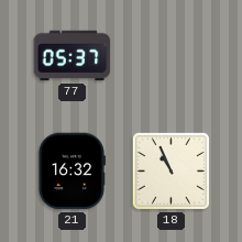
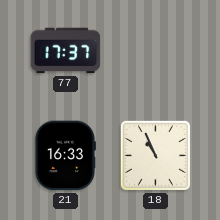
77: 05:37 -> 17:37 (66, 51)
21: 16:32 -> 16:33 (65, 156)
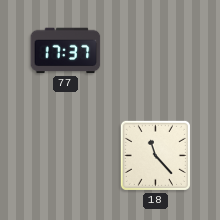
21: 16:33 -> none (65, 156)
18: 10:56 -> 11:23 (155, 155)
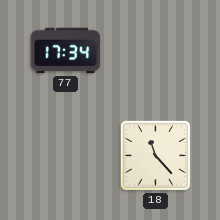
77: 17:37 -> 17:34 (66, 51)
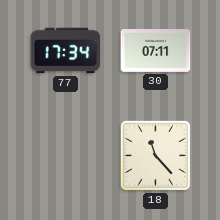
30: none -> 07:11 (156, 51)
